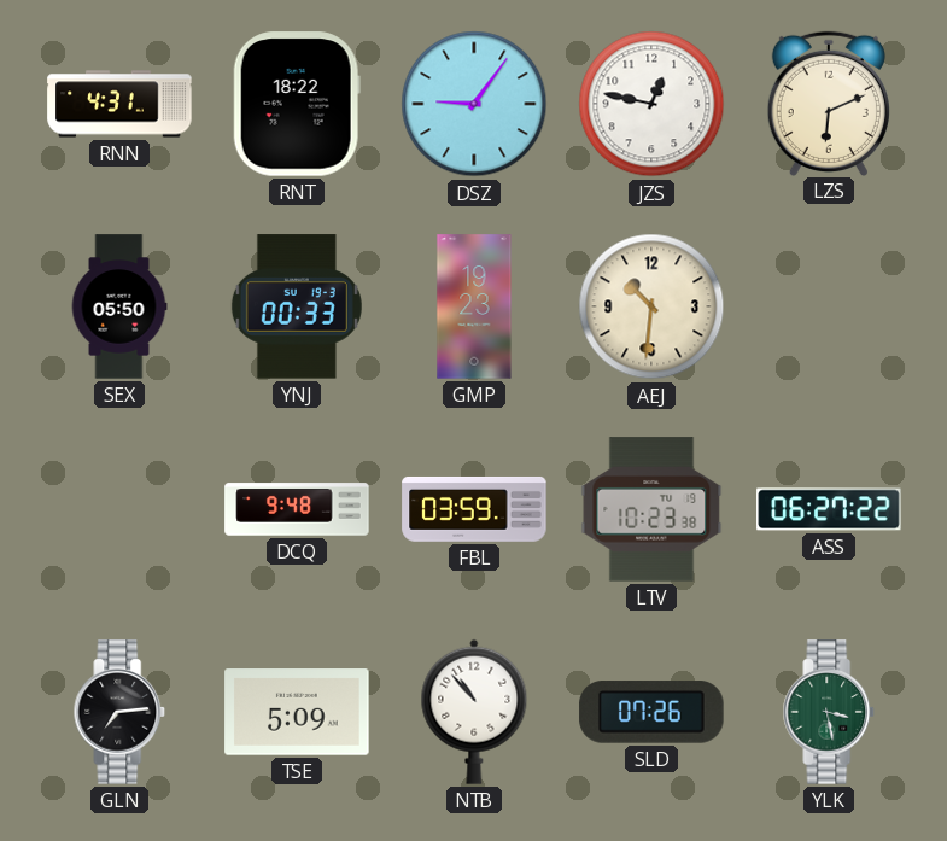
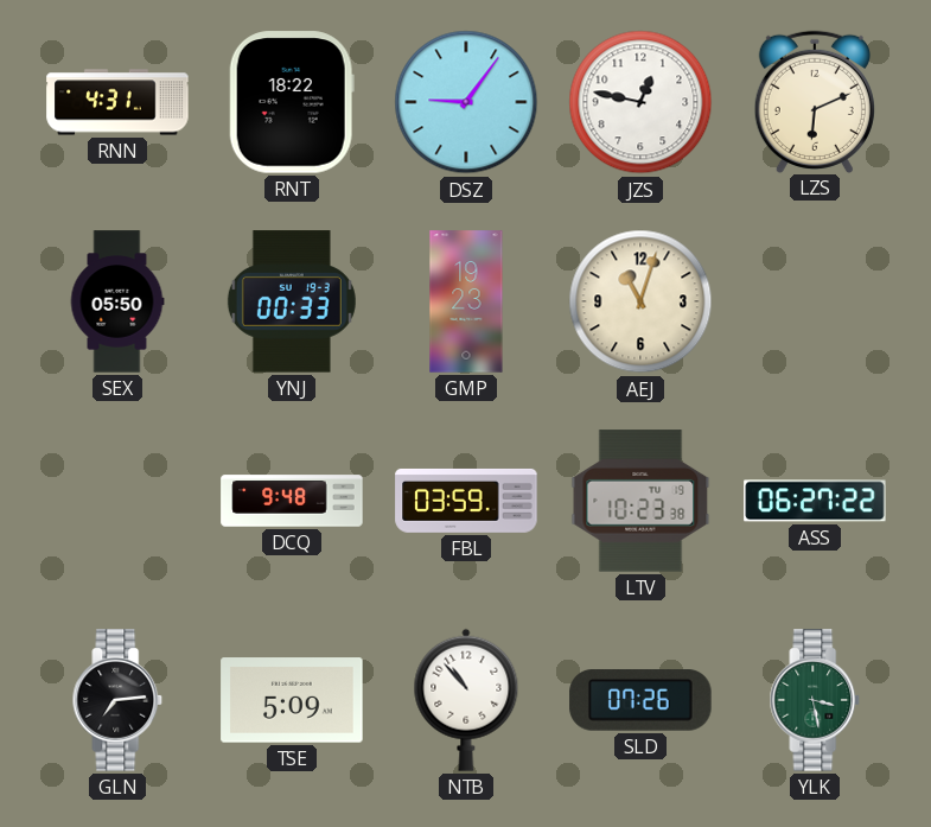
AEJ: 10:31 -> 11:03 (640, 301)
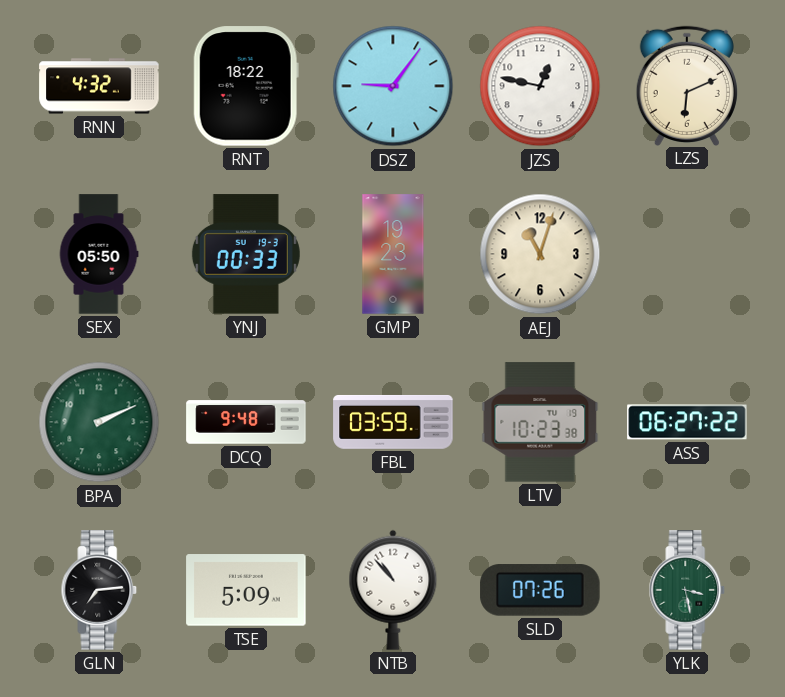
RNN: 4:31 -> 4:32 (99, 86)
BPA: none -> 2:11 (99, 422)
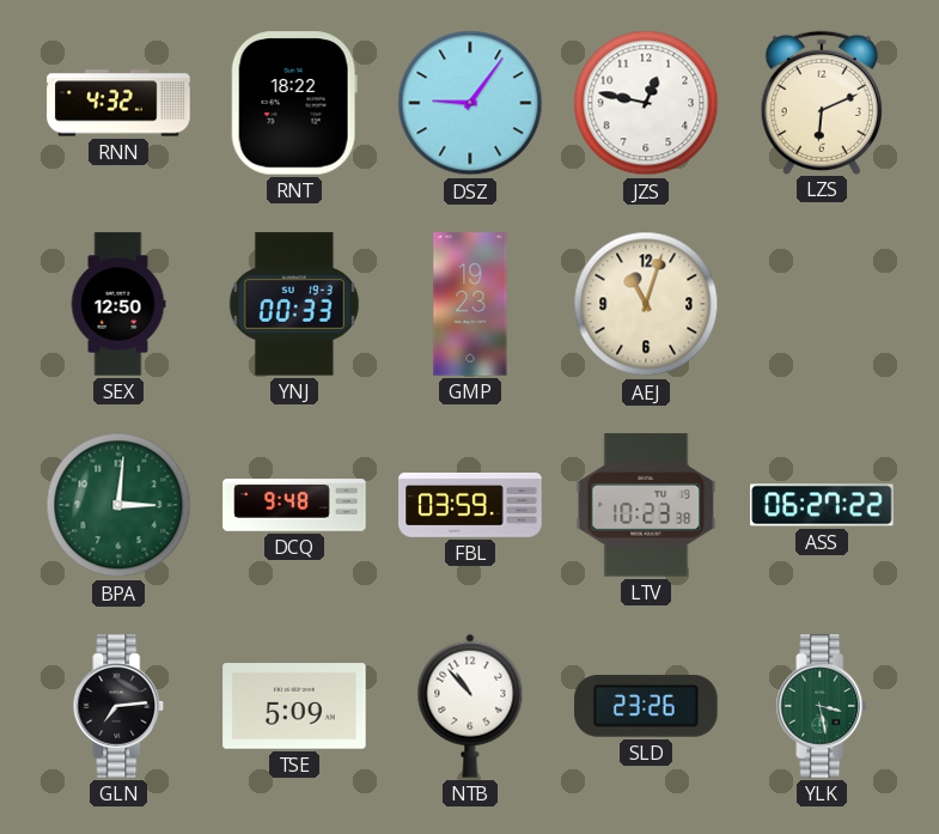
SEX: 05:50 -> 12:50 (118, 304)
BPA: 2:11 -> 3:01 (118, 505)
SLD: 07:26 -> 23:26 (646, 706)
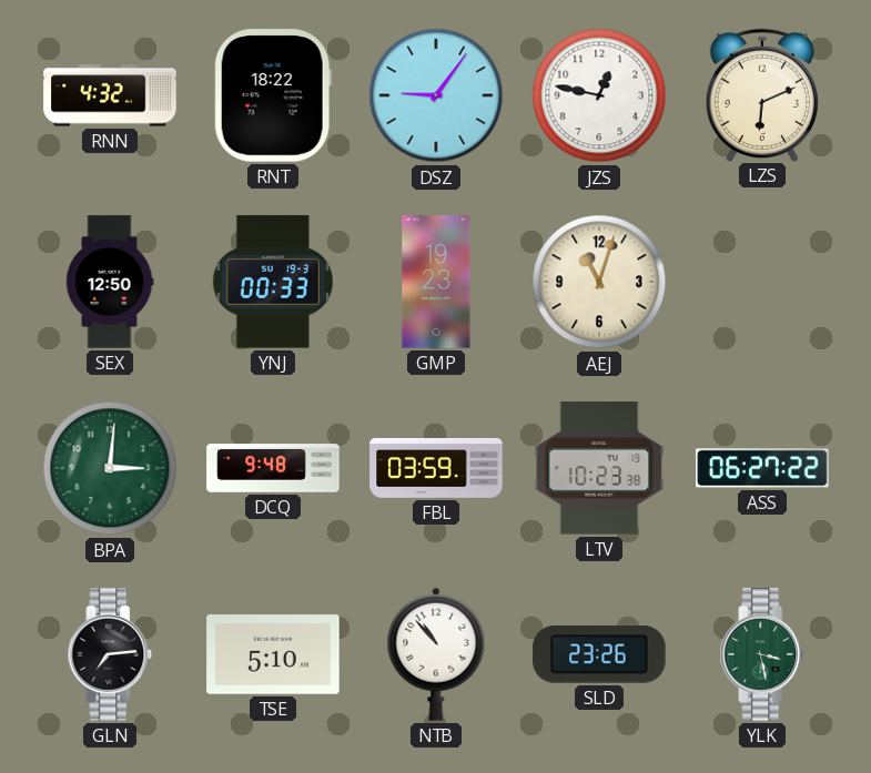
TSE: 5:09 -> 5:10 (273, 654)
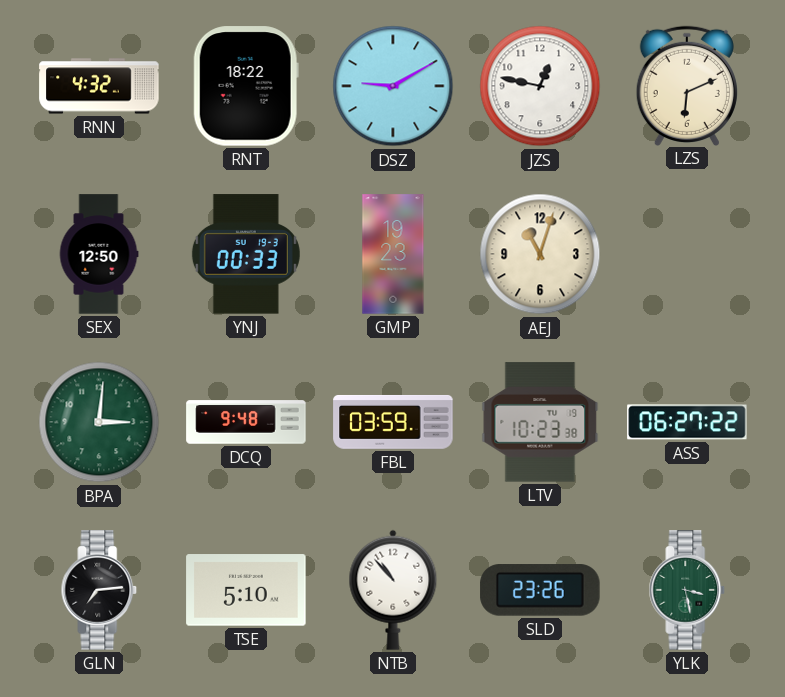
DSZ: 9:06 -> 9:10 (393, 86)
